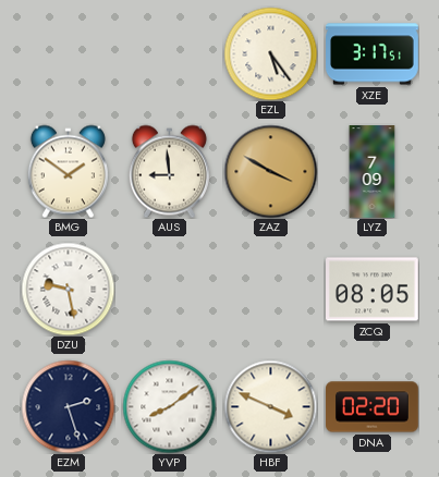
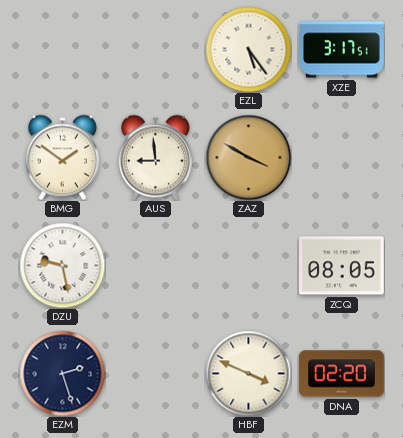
LYZ: 7:09 -> none (373, 172)
YVP: 8:09 -> none (169, 406)
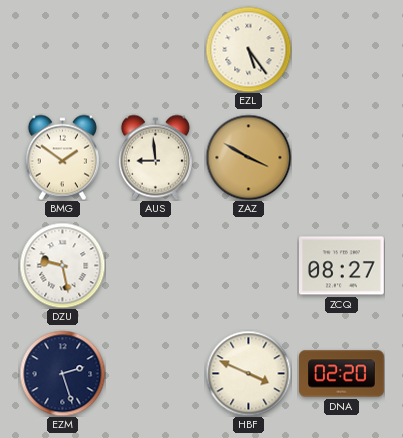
XZE: 3:17 -> none (342, 50)
ZCQ: 08:05 -> 08:27 (342, 266)
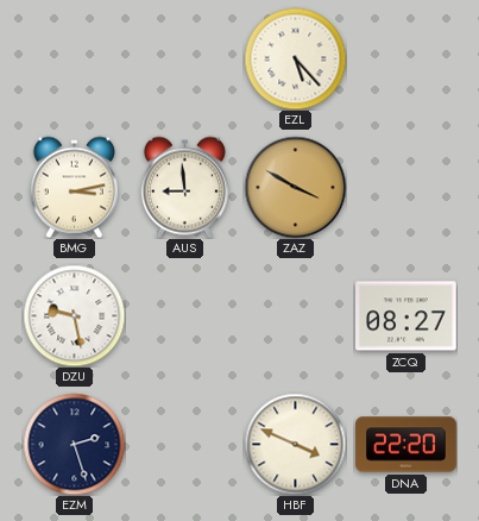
EZL: 5:24 -> 5:23 (295, 58)
BMG: 1:51 -> 3:13 (74, 187)
DNA: 02:20 -> 22:20 (406, 445)
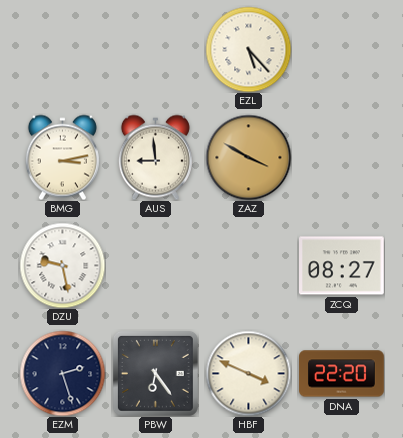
PBW: none -> 6:24 (155, 373)
